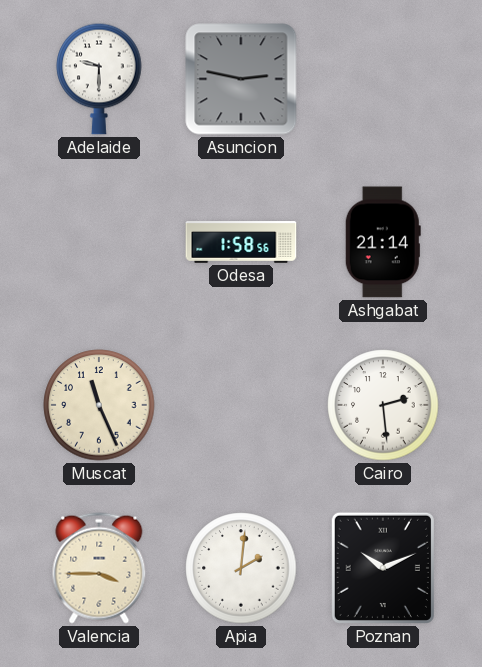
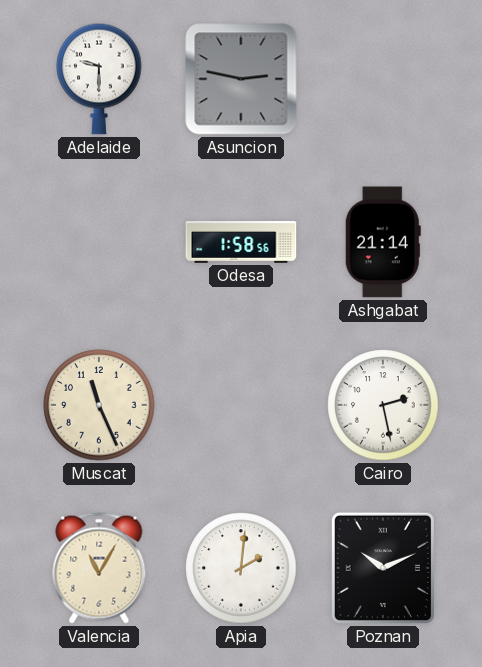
Cairo: 2:29 -> 2:28 (383, 405)
Valencia: 3:45 -> 11:05 (99, 568)
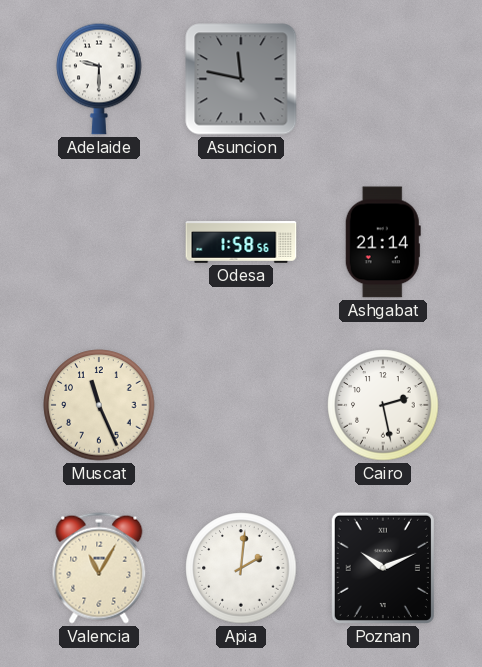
Asuncion: 2:47 -> 11:47 (241, 79)
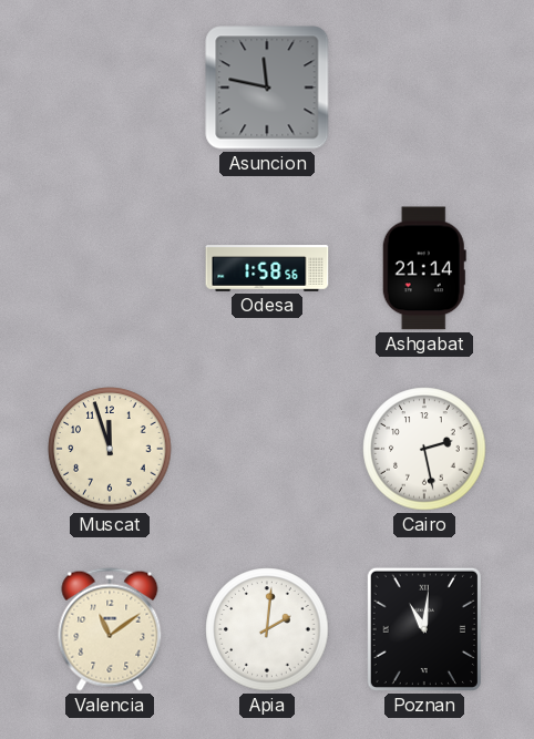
Adelaide: 9:30 -> none (99, 79)
Muscat: 11:26 -> 11:57 (110, 449)
Valencia: 11:05 -> 11:09 (110, 629)
Poznan: 10:11 -> 11:01 (424, 629)
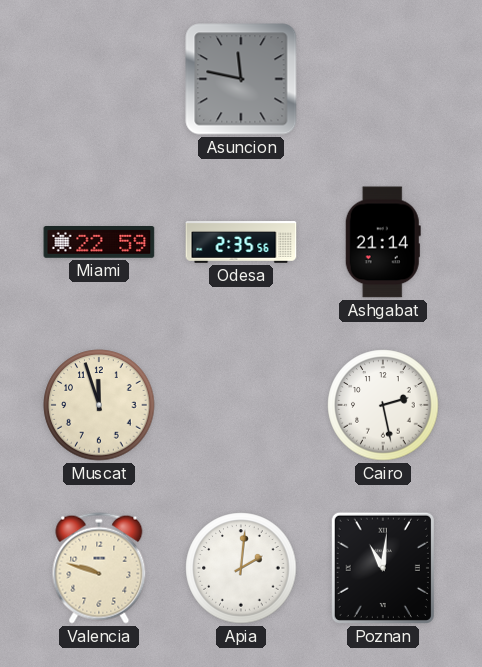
Miami: none -> 22:59 (99, 243)
Odesa: 1:58 -> 2:35 (241, 242)
Valencia: 11:09 -> 9:48 (99, 568)
